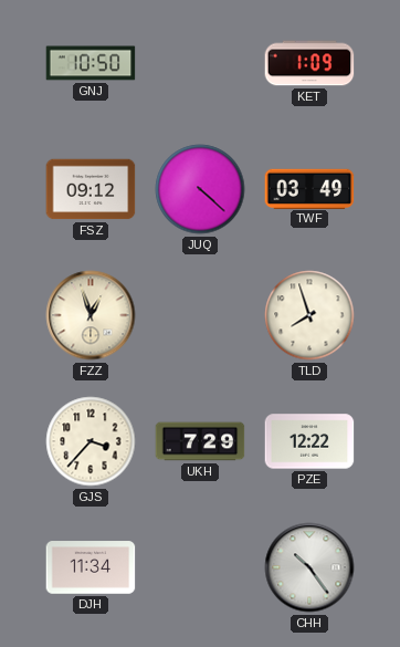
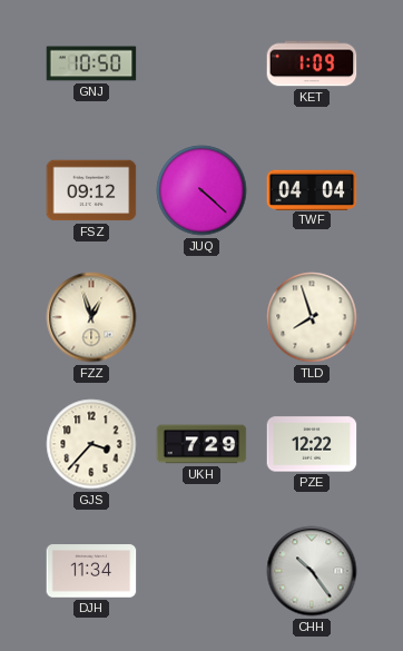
TWF: 03:49 -> 04:04 (312, 189)
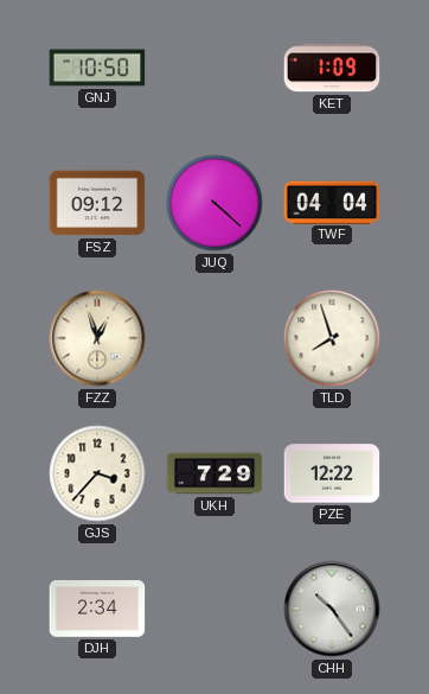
DJH: 11:34 -> 2:34 (97, 609)
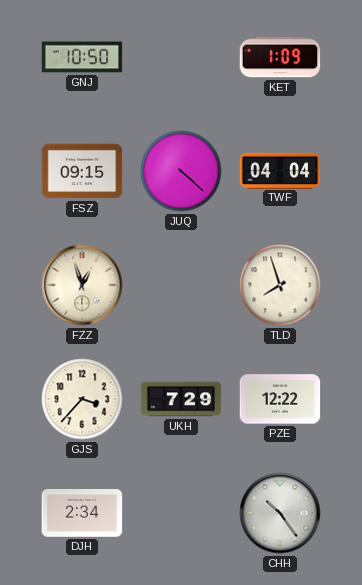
FSZ: 09:12 -> 09:15 (82, 171)
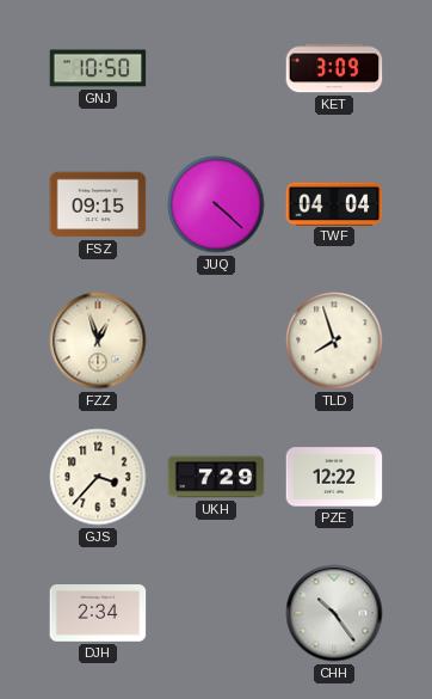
KET: 1:09 -> 3:09 (334, 68)
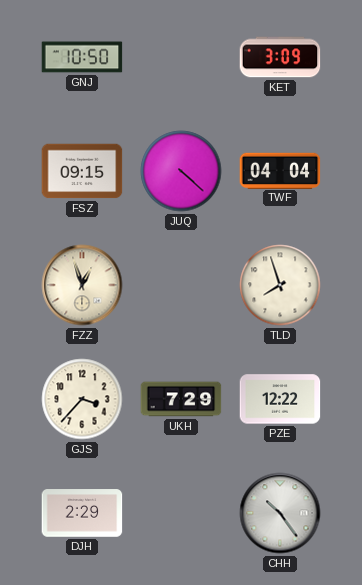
DJH: 2:34 -> 2:29 (82, 513)
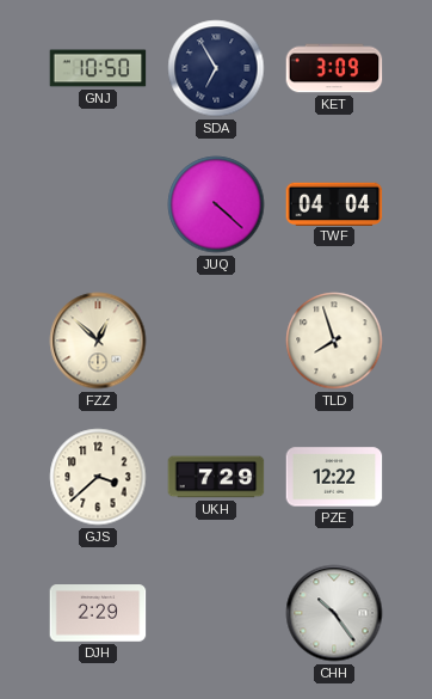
SDA: none -> 6:55 (216, 68)
FSZ: 09:15 -> none (82, 171)
FZZ: 12:57 -> 12:52 (98, 341)
GJS: 3:37 -> 3:38 (98, 477)
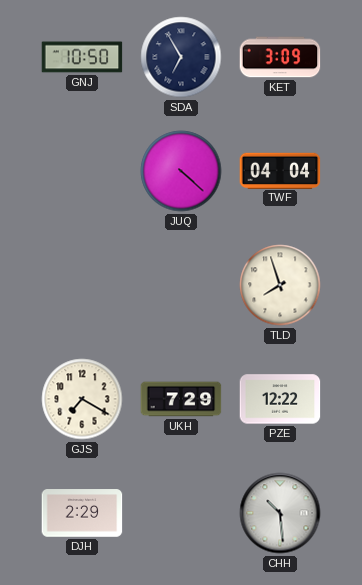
FZZ: 12:52 -> none (98, 341)
GJS: 3:38 -> 7:20 (82, 399)
CHH: 10:24 -> 10:29 (280, 513)
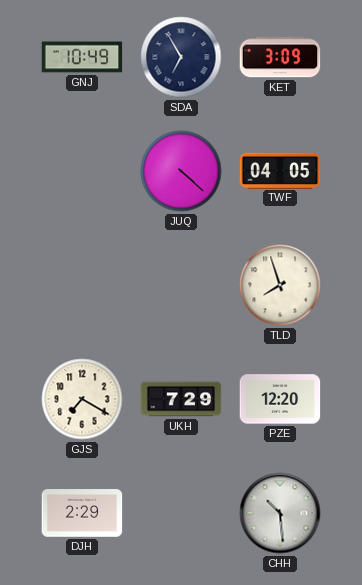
GNJ: 10:50 -> 10:49 (82, 57)
TWF: 04:04 -> 04:05 (280, 170)
PZE: 12:22 -> 12:20 (280, 399)
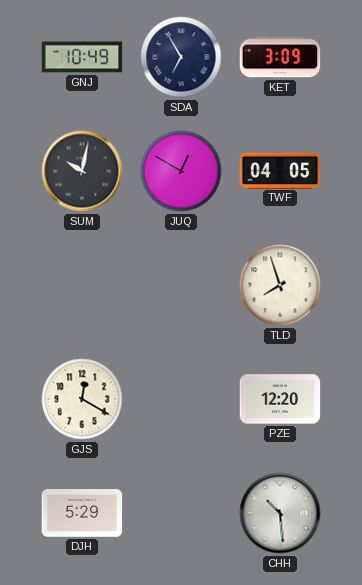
SUM: none -> 10:02 (82, 171)
JUQ: 4:22 -> 12:50 (181, 171)
GJS: 7:20 -> 12:20 (82, 399)
UKH: 7:29 -> none (181, 399)
DJH: 2:29 -> 5:29 (82, 513)
